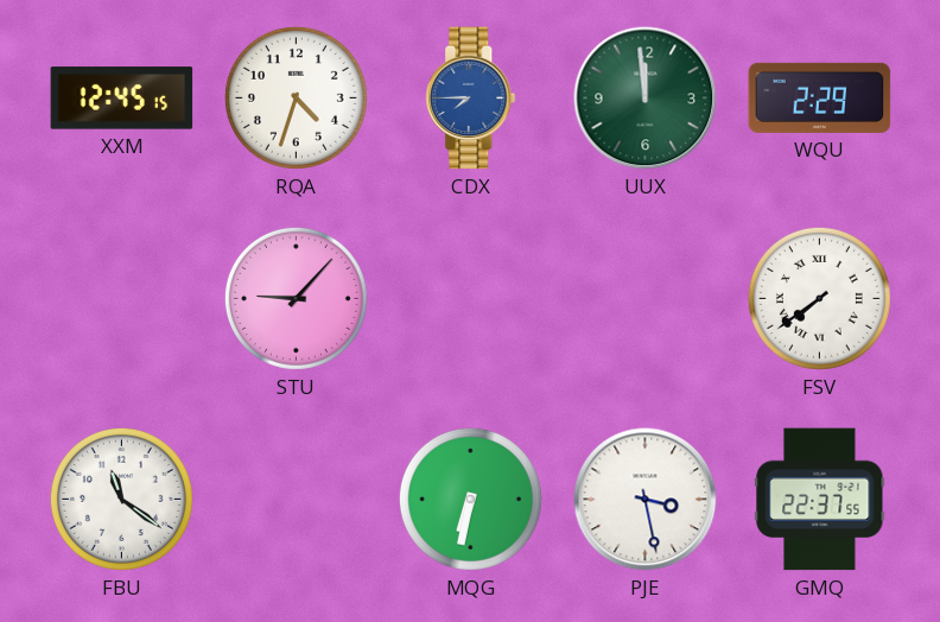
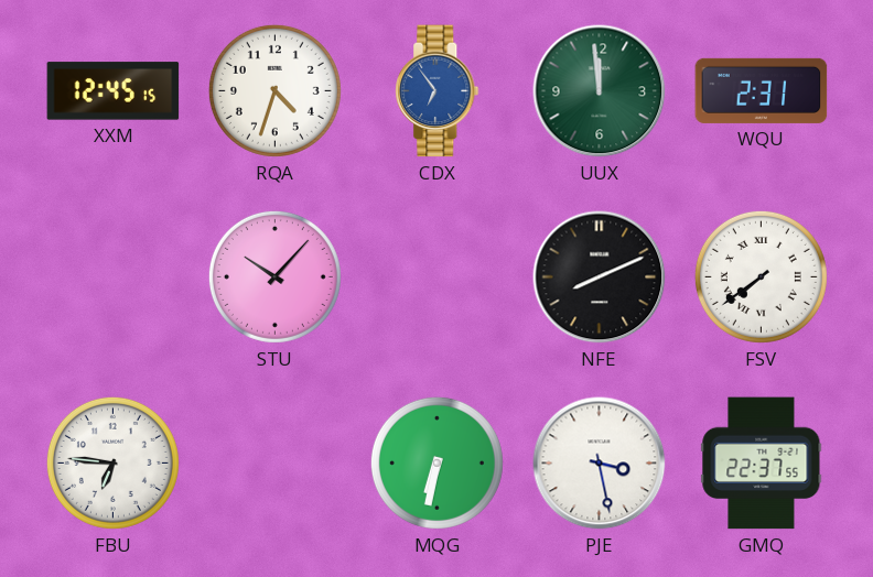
CDX: 7:45 -> 6:54 (438, 91)
WQU: 2:29 -> 2:31 (762, 90)
STU: 9:07 -> 10:07 (274, 276)
NFE: none -> 8:11 (600, 277)
FBU: 11:21 -> 6:46 (112, 462)
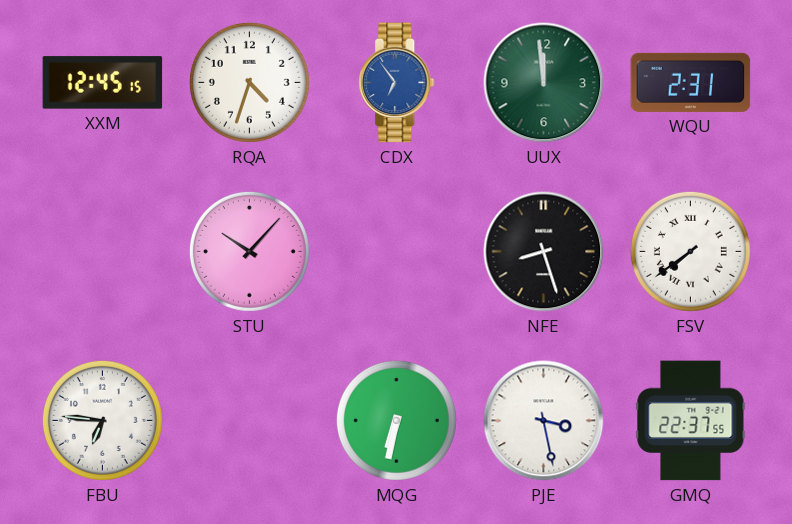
NFE: 8:11 -> 8:27 (544, 252)
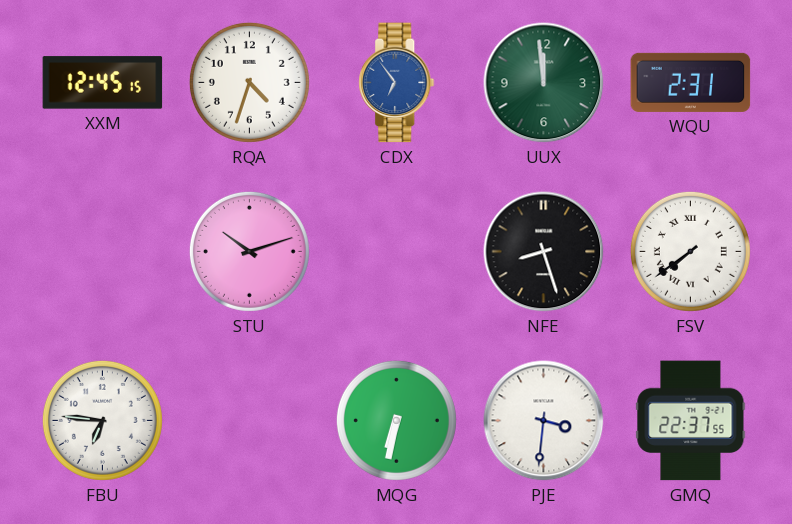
STU: 10:07 -> 10:12 (249, 251)
PJE: 3:28 -> 3:31 (544, 421)
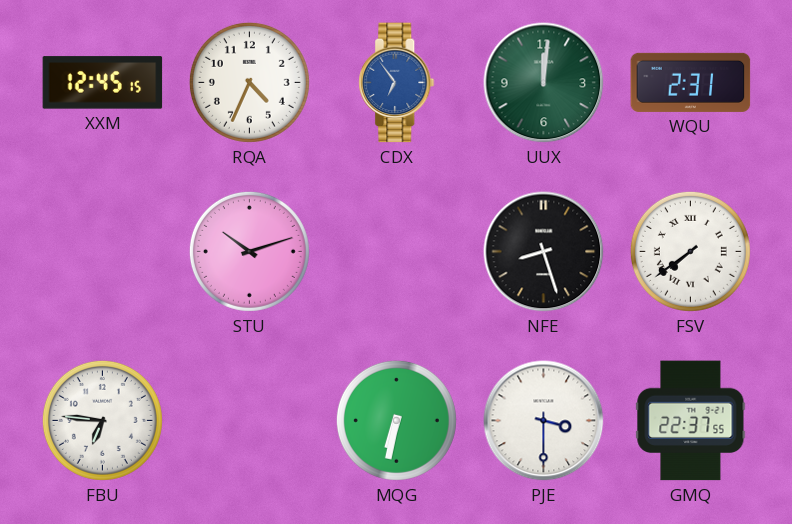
RQA: 4:33 -> 4:34 (249, 82)
UUX: 11:59 -> 12:01 (544, 83)
PJE: 3:31 -> 3:30 (544, 421)
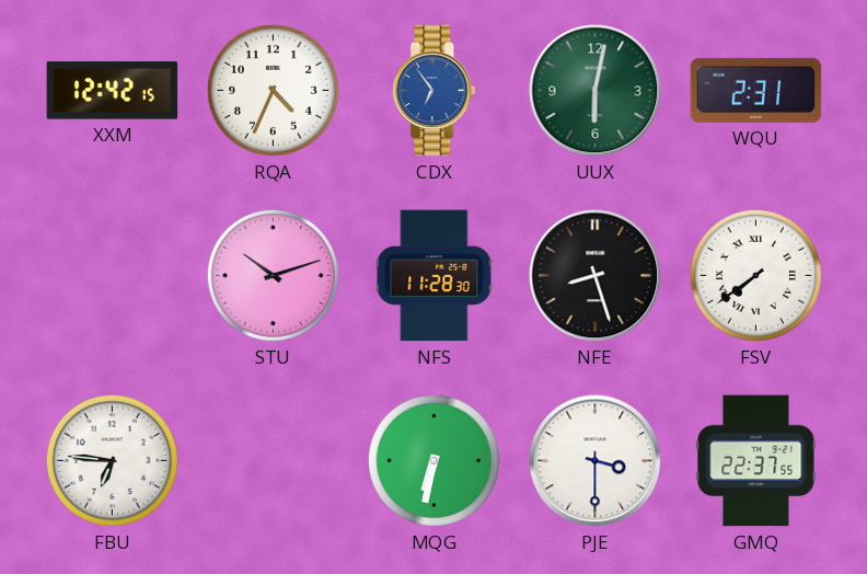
XXM: 12:45 -> 12:42 (113, 91)
UUX: 12:01 -> 6:02 (596, 91)
NFS: none -> 11:28 (435, 276)
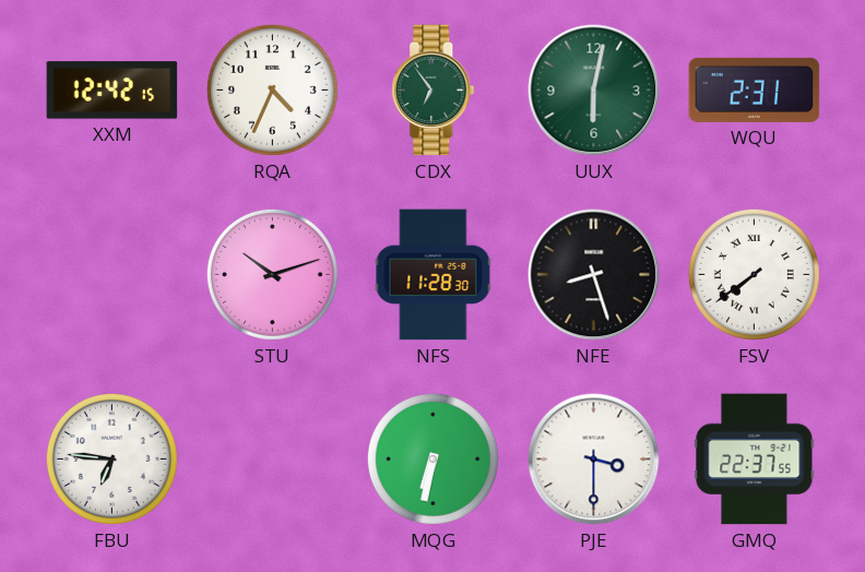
CDX dial: blue -> green (434, 91)
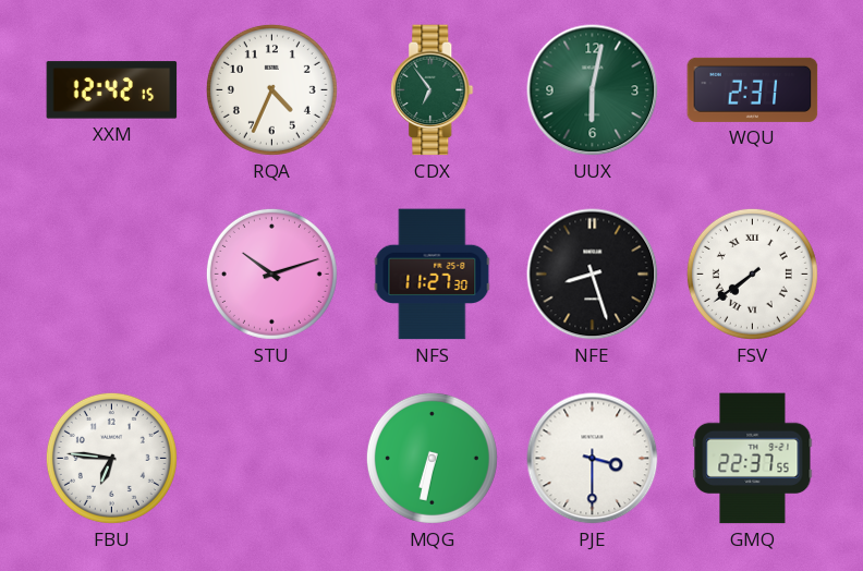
NFS: 11:28 -> 11:27 (433, 275)
